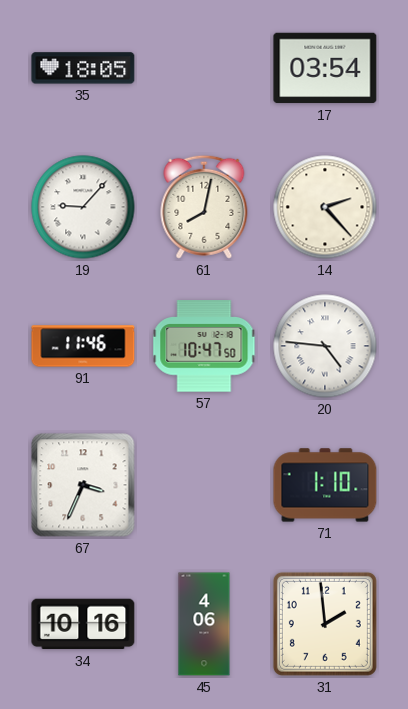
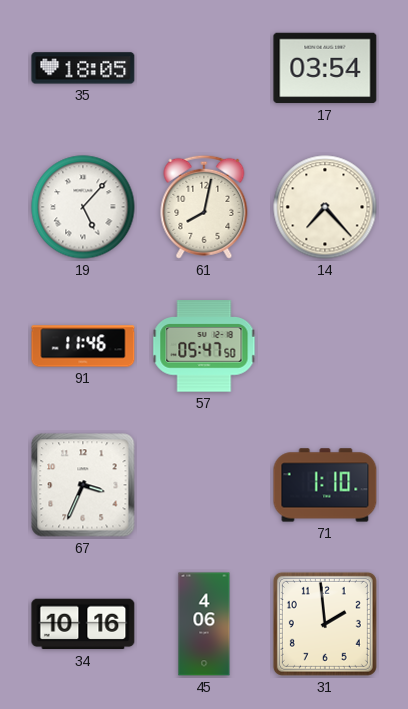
19: 9:07 -> 5:07 (83, 207)
14: 2:23 -> 7:23 (325, 207)
57: 10:47 -> 05:47 (204, 346)
20: 4:46 -> none (325, 346)
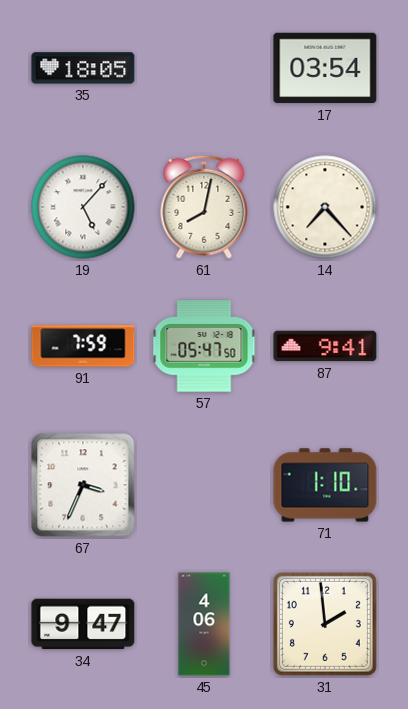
91: 11:46 -> 7:59 (83, 346)
87: none -> 9:41 (325, 346)
34: 10:16 -> 9:47 (83, 624)
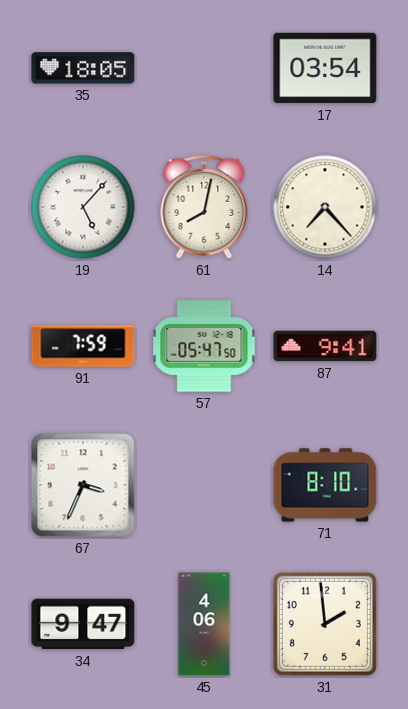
71: 1:10 -> 8:10 (325, 485)
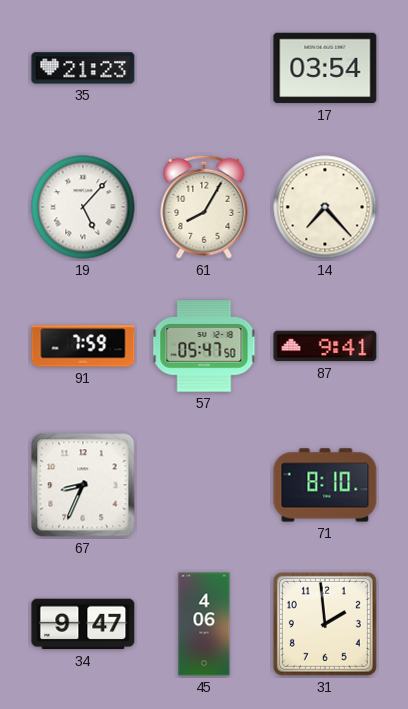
35: 18:05 -> 21:23 (83, 68)
61: 8:02 -> 8:05 (204, 207)
67: 3:34 -> 8:34 (83, 485)
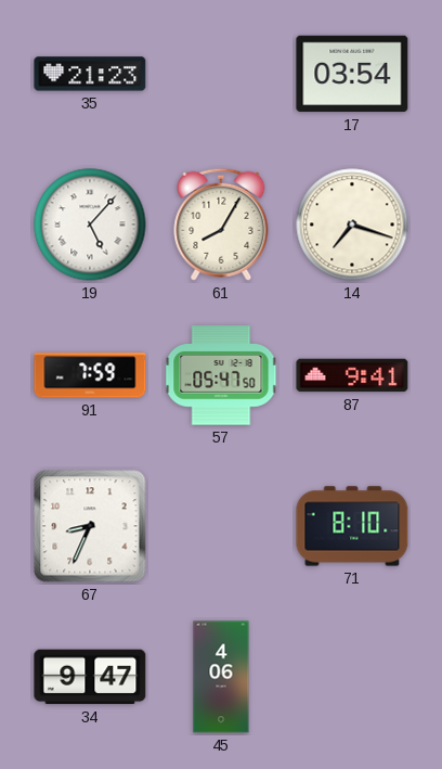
14: 7:23 -> 7:18 (352, 225)
31: 1:59 -> none (325, 624)
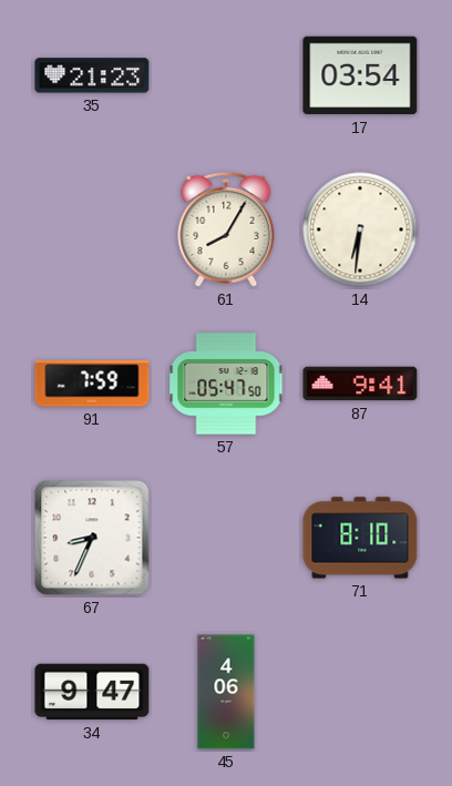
19: 5:07 -> none (90, 225)
14: 7:18 -> 6:31 (360, 229)
